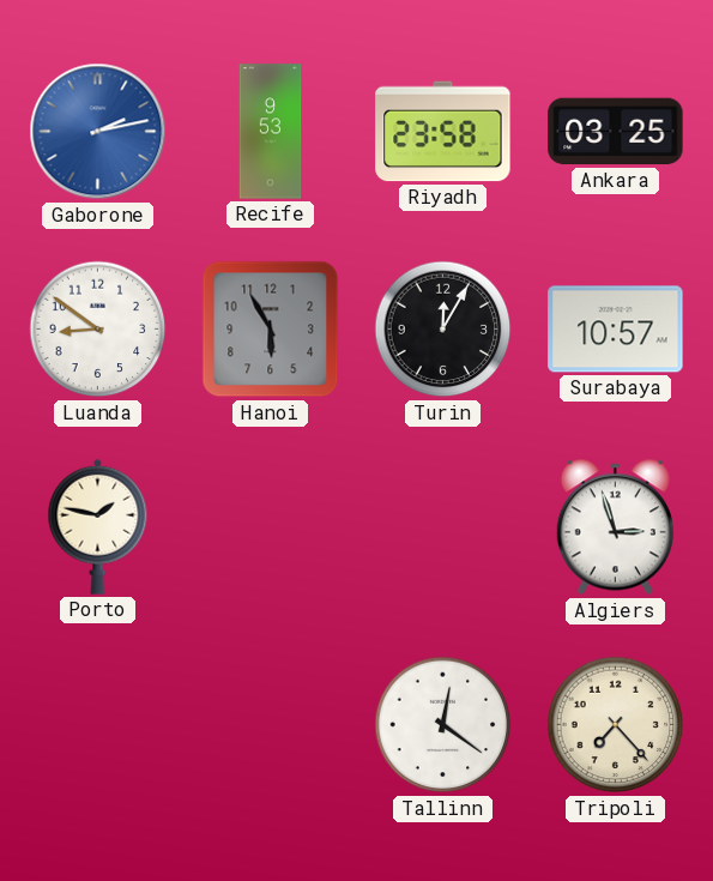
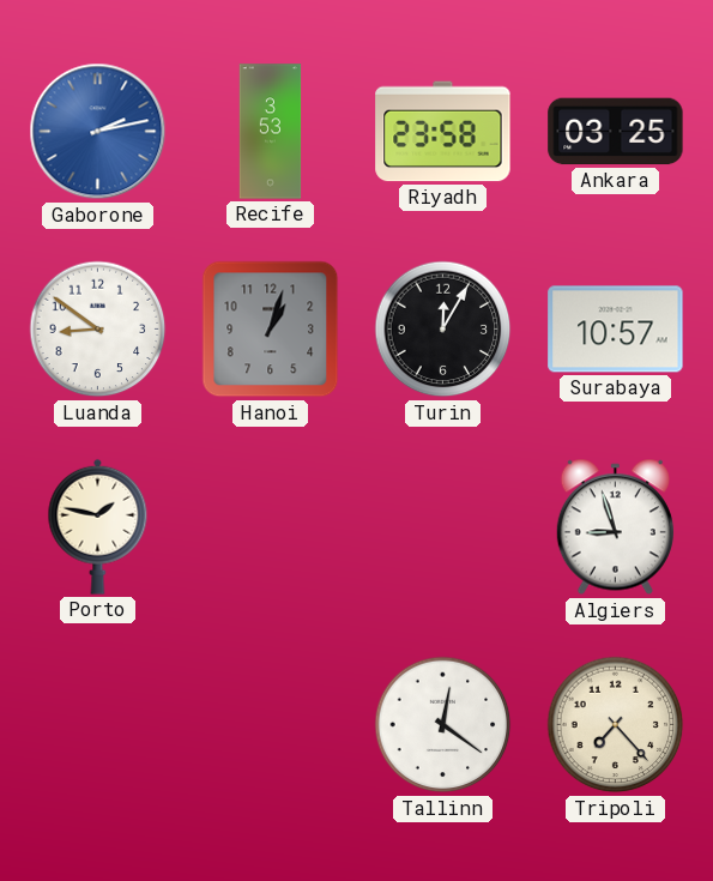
Recife: 9:53 -> 3:53 (271, 132)
Hanoi: 5:55 -> 1:03 (271, 330)
Algiers: 2:57 -> 8:57 (615, 527)
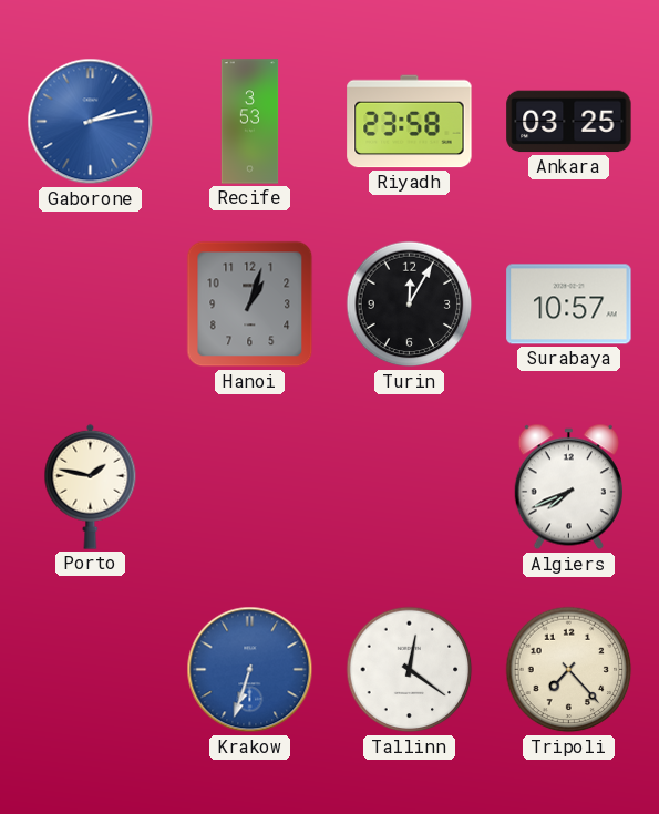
Luanda: 8:51 -> none (98, 330)
Algiers: 8:57 -> 7:41 (568, 487)
Krakow: none -> 6:33 (250, 670)
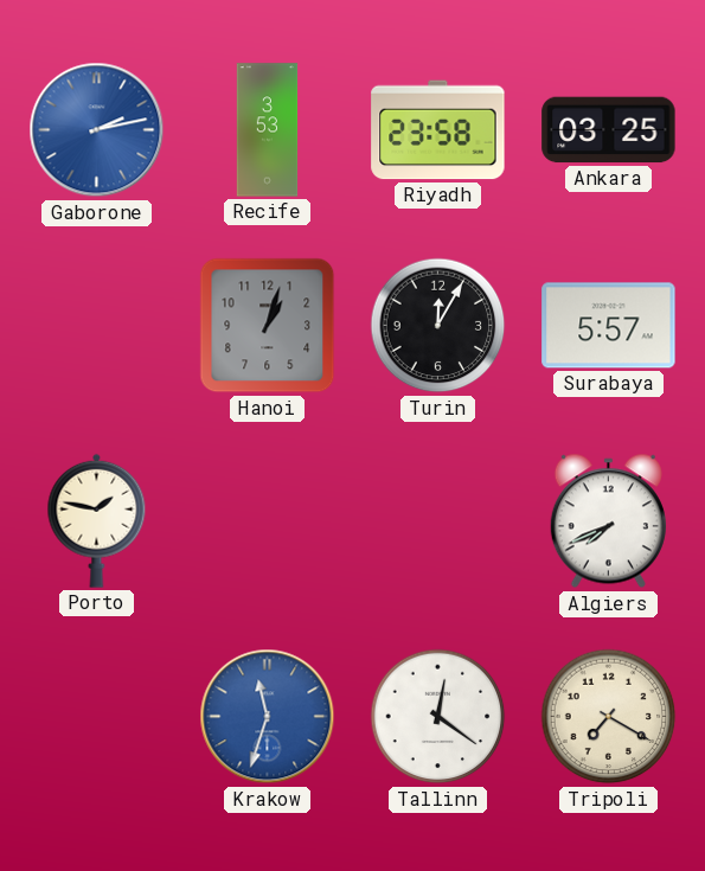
Surabaya: 10:57 -> 5:57 (609, 326)
Krakow: 6:33 -> 11:33 (268, 717)
Tripoli: 7:23 -> 7:20 (609, 717)
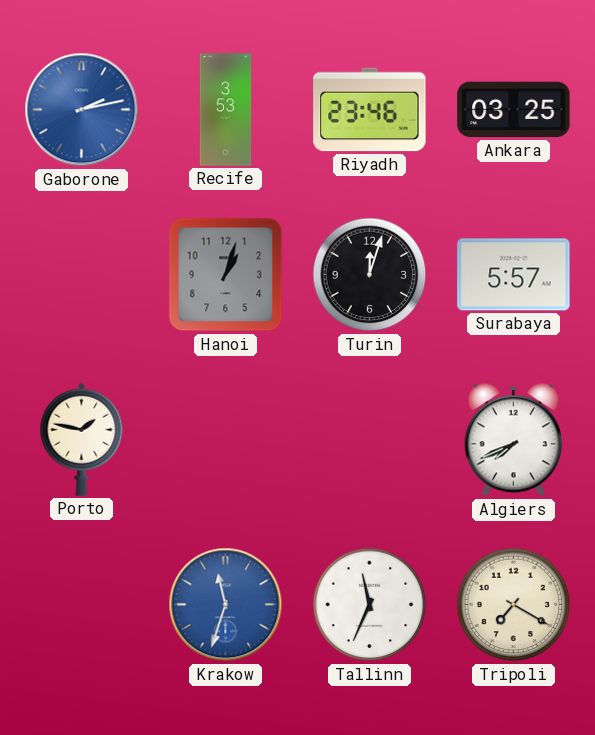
Riyadh: 23:58 -> 23:46 (370, 110)
Turin: 12:05 -> 12:03 (370, 275)
Tallinn: 12:21 -> 11:34 (370, 605)
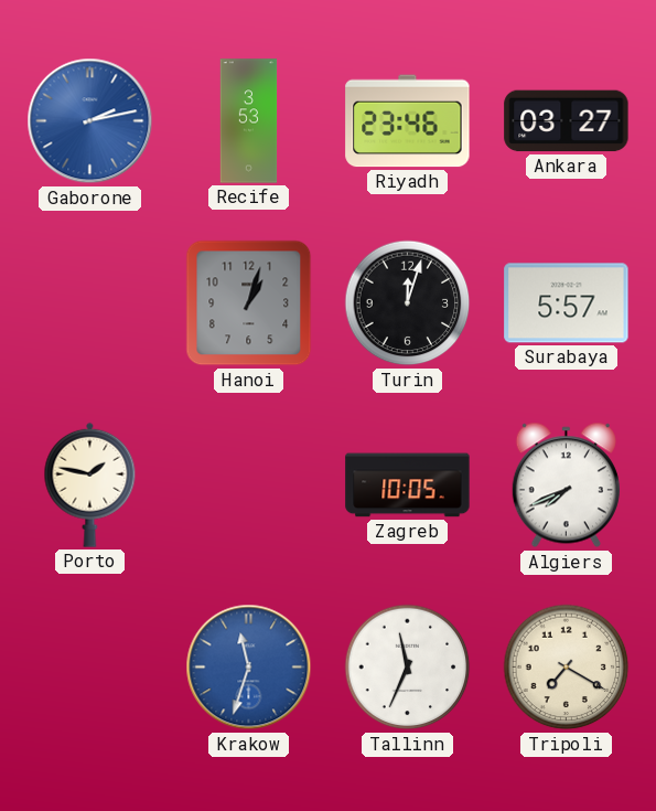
Ankara: 03:25 -> 03:27 (567, 121)
Zagreb: none -> 10:05 (408, 485)
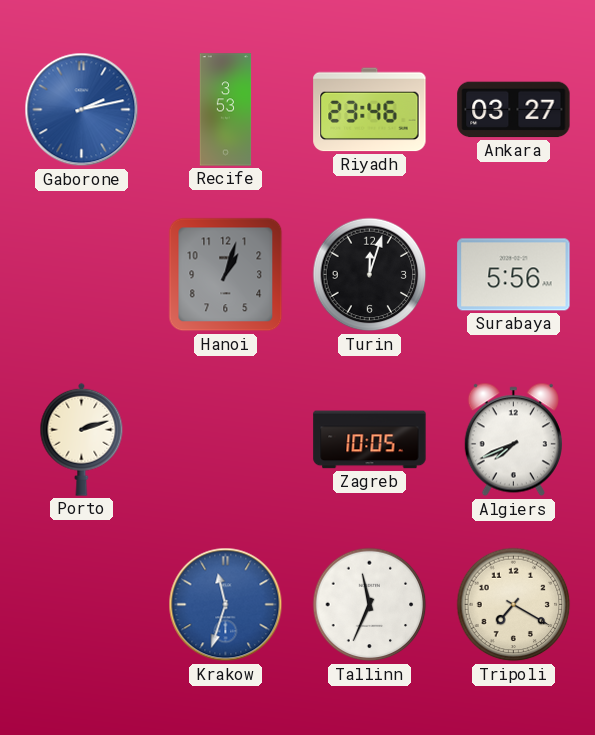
Surabaya: 5:57 -> 5:56 (514, 275)
Porto: 1:47 -> 2:12 (82, 439)
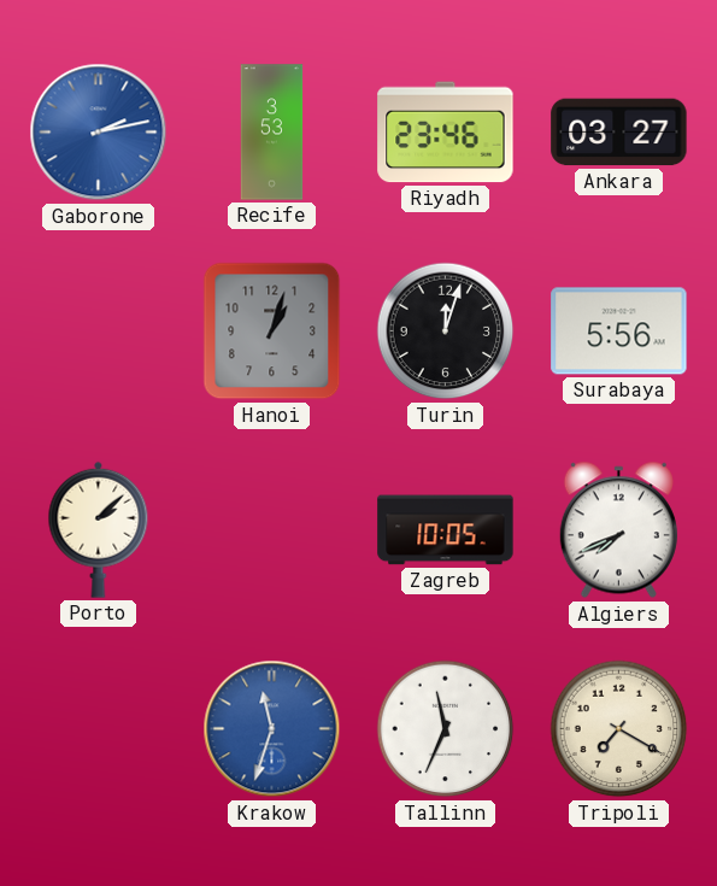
Porto: 2:12 -> 2:08 (99, 529)
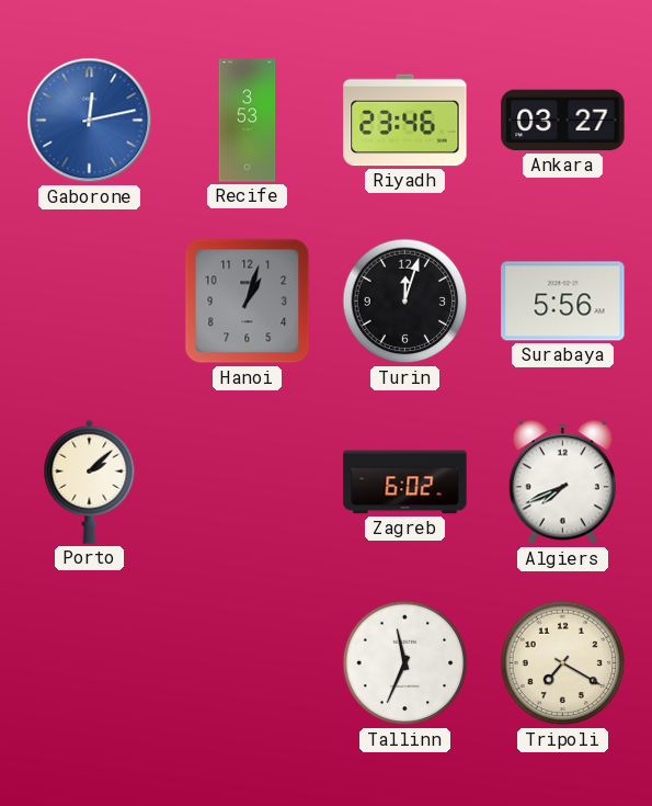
Gaborone: 2:13 -> 12:13 (90, 121)
Zagreb: 10:05 -> 6:02 (405, 483)
Krakow: 11:33 -> none (272, 729)
